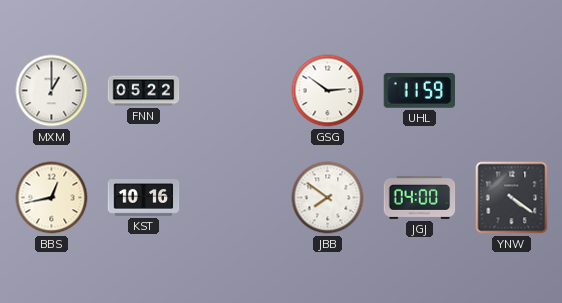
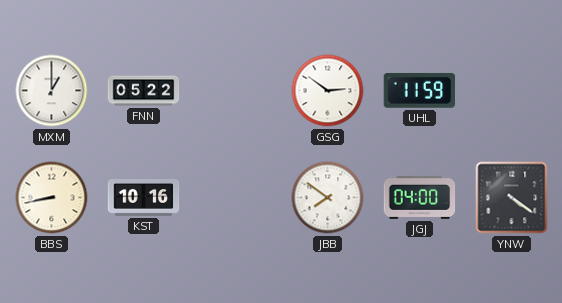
BBS: 12:43 -> 8:43 (52, 198)
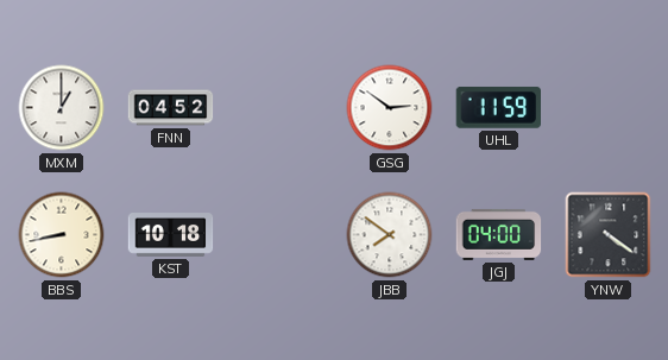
FNN: 05:22 -> 04:52 (171, 108)
KST: 10:16 -> 10:18 (171, 235)
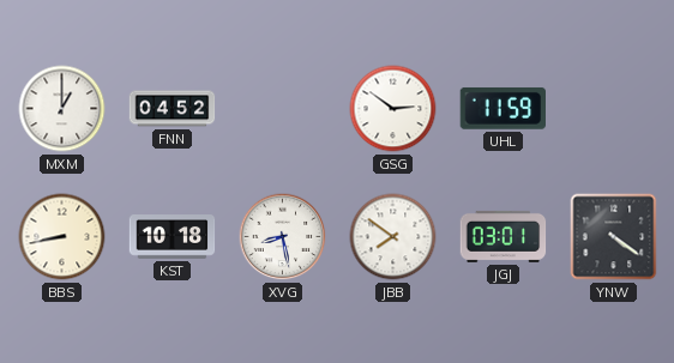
XVG: none -> 8:28 (283, 237)
JGJ: 04:00 -> 03:01 (504, 236)
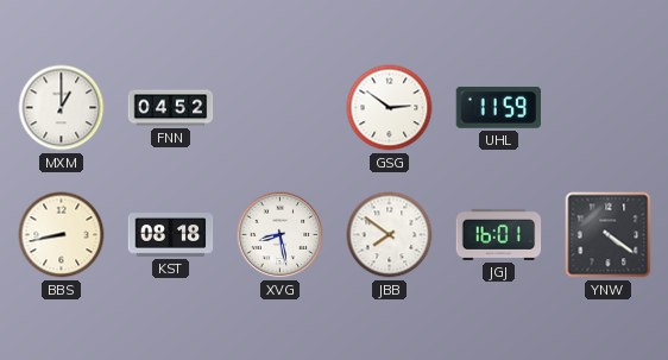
KST: 10:18 -> 08:18 (171, 235)
JGJ: 03:01 -> 16:01 (499, 234)
